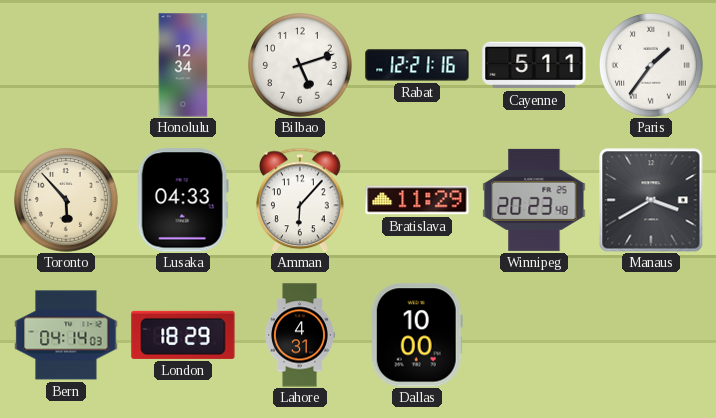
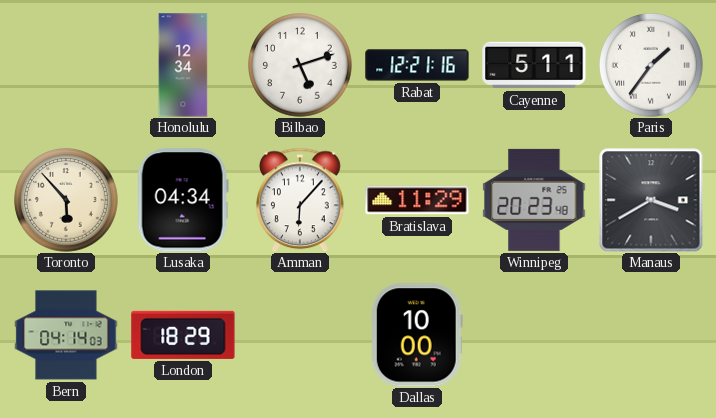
Lusaka: 04:33 -> 04:34 (183, 200)
Lahore: 4:31 -> none (300, 335)
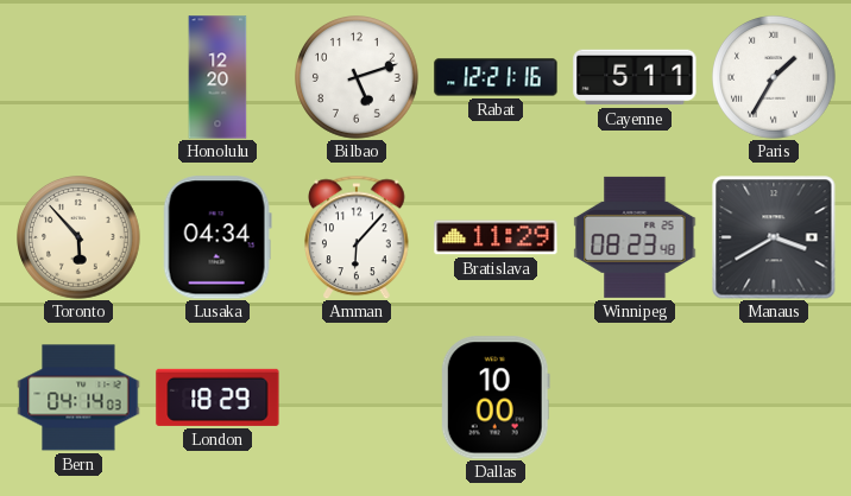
Honolulu: 12:34 -> 12:20 (218, 77)
Paris: 1:36 -> 1:35 (775, 78)
Winnipeg: 20:23 -> 08:23 (635, 237)
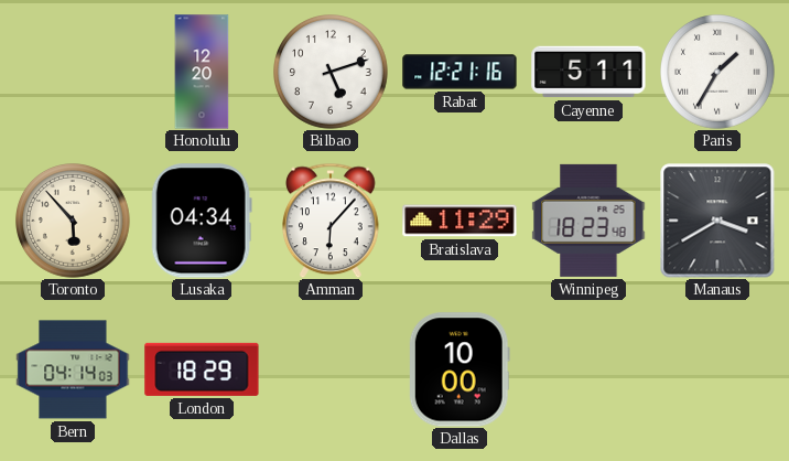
Winnipeg: 08:23 -> 18:23 (588, 221)
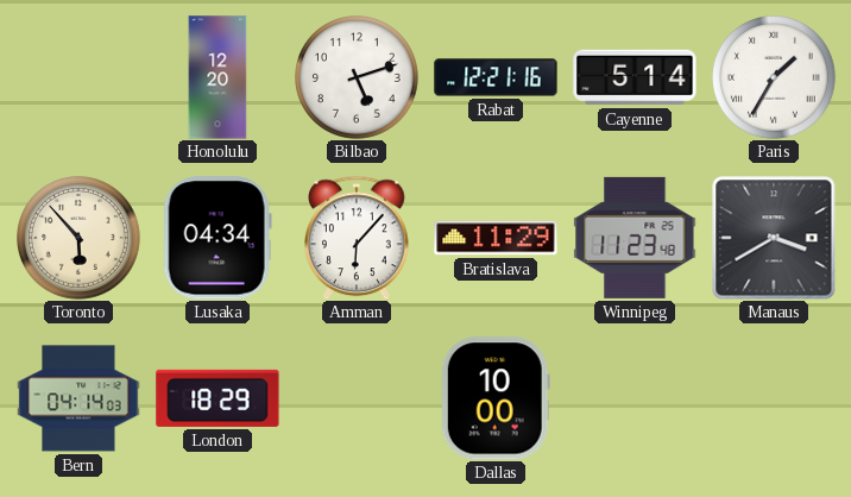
Cayenne: 5:11 -> 5:14 (635, 77)
Winnipeg: 18:23 -> 11:23 (635, 238)
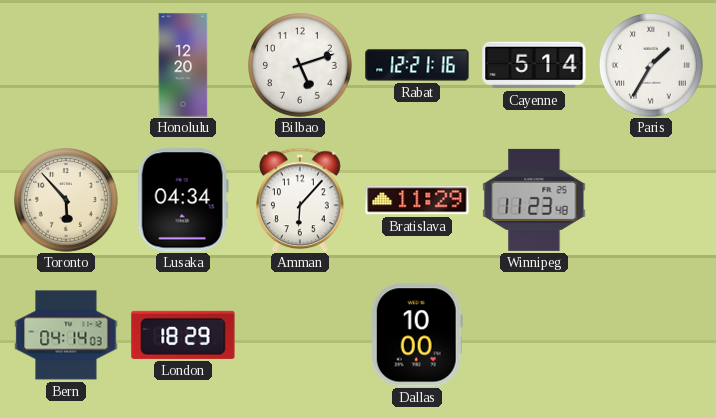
Manaus: 3:40 -> none (774, 238)
